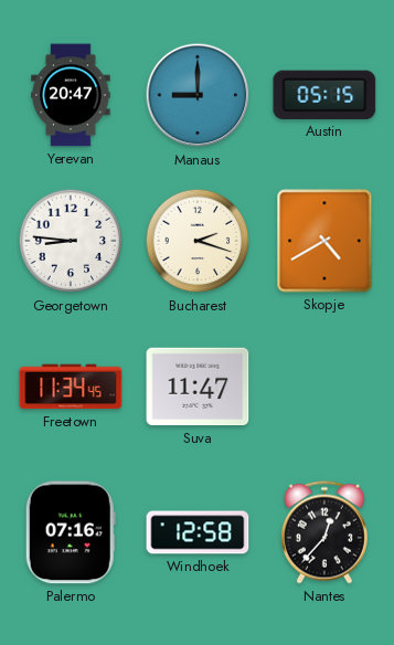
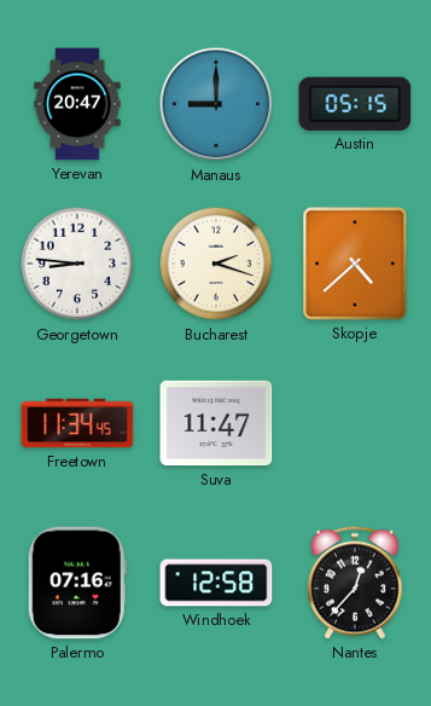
Skopje: 4:40 -> 4:38 (355, 264)
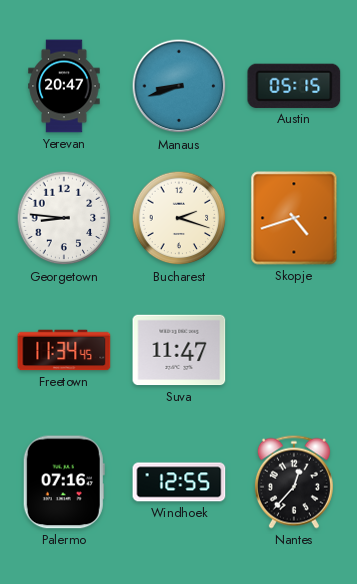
Manaus: 9:00 -> 8:42 (179, 86)
Skopje: 4:38 -> 4:42 (294, 218)
Windhoek: 12:58 -> 12:55 (179, 482)
